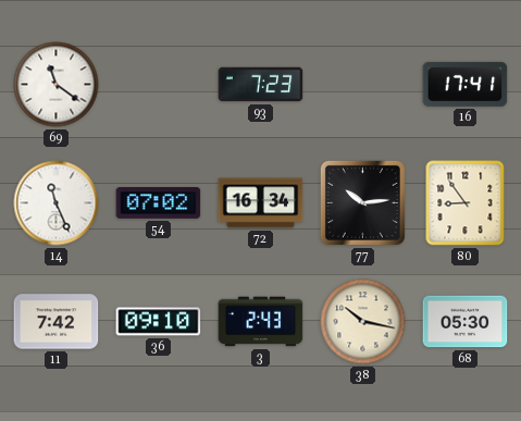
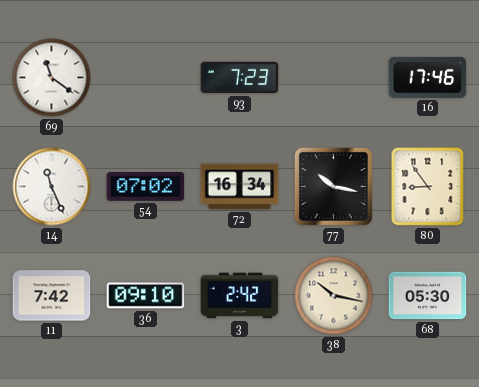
16: 17:41 -> 17:46 (428, 77)
77: 10:14 -> 10:17 (333, 186)
3: 2:43 -> 2:42 (240, 296)
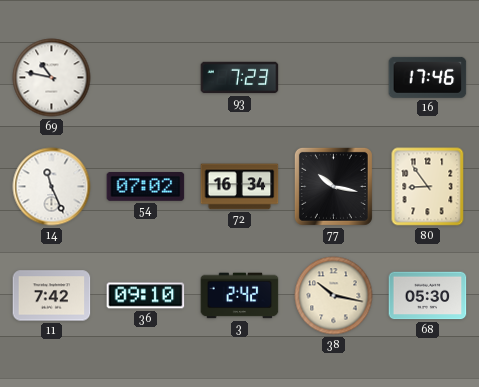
69: 11:21 -> 10:47 (52, 78)
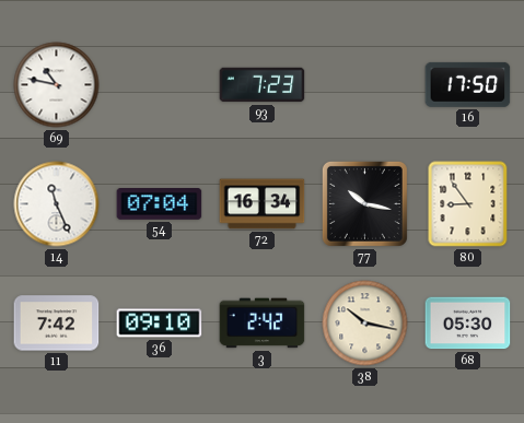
16: 17:46 -> 17:50 (468, 84)
54: 07:02 -> 07:04 (160, 204)
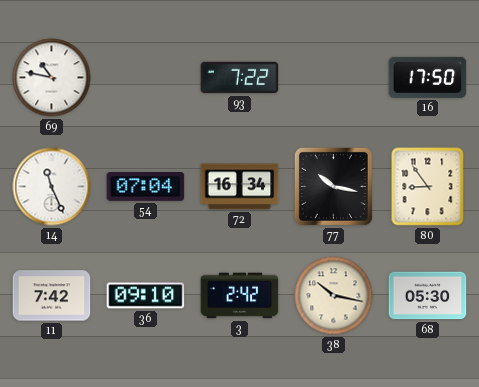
93: 7:23 -> 7:22 (240, 78)
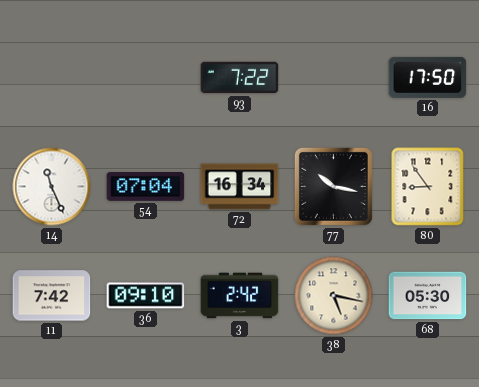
69: 10:47 -> none (52, 78)
38: 10:17 -> 5:17 (334, 296)
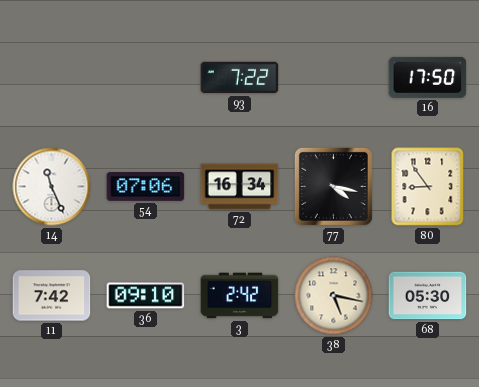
54: 07:04 -> 07:06 (146, 187)
77: 10:17 -> 4:17 (333, 186)
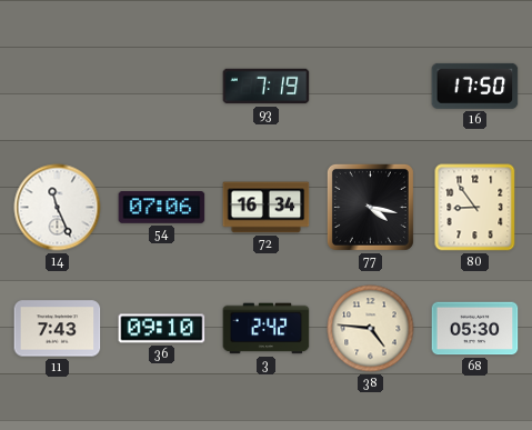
93: 7:22 -> 7:19 (267, 87)
11: 7:42 -> 7:43 (58, 329)
38: 5:17 -> 4:46 (371, 329)
